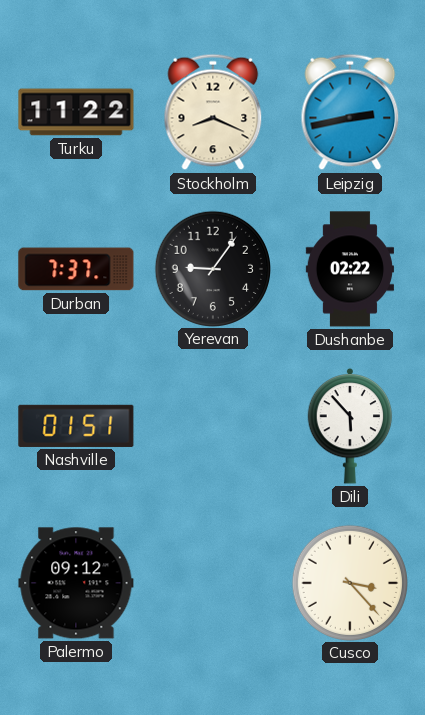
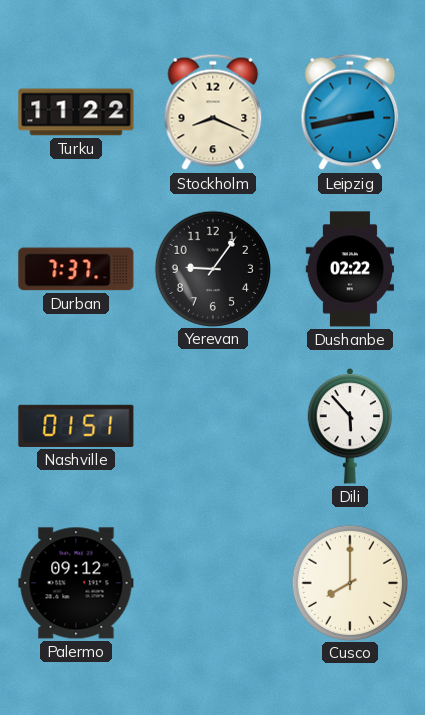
Cusco: 3:23 -> 8:00 (349, 582)
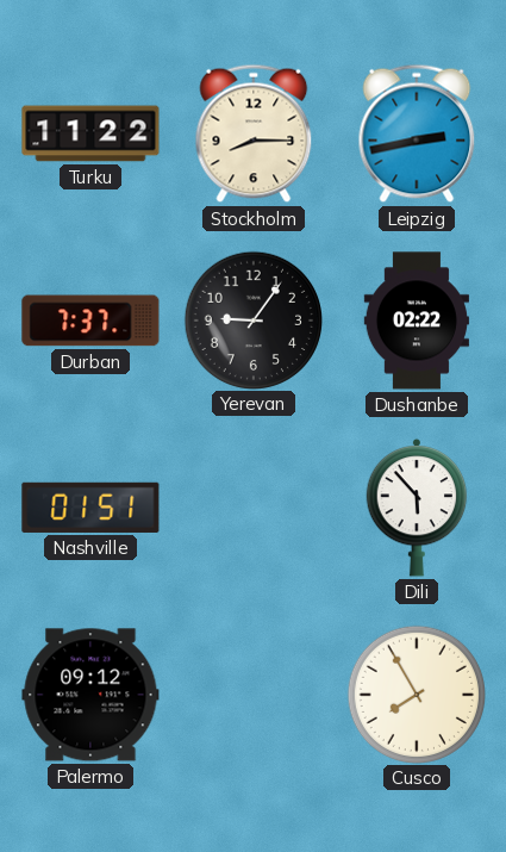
Stockholm: 8:19 -> 8:15 (254, 133)
Cusco: 8:00 -> 7:55 (416, 694)
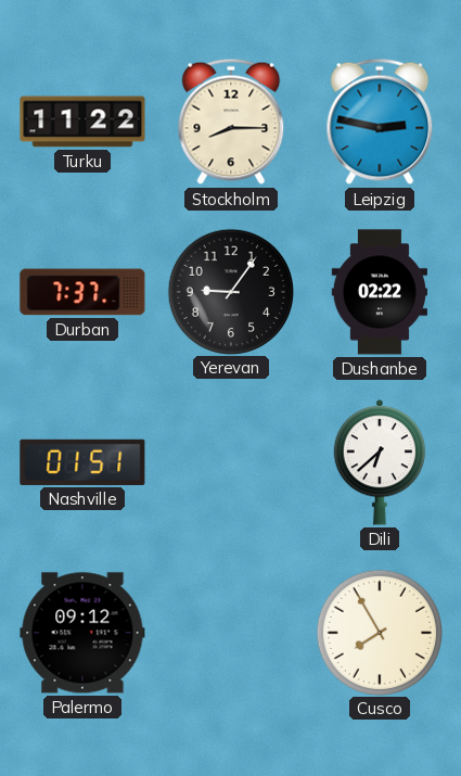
Leipzig: 2:43 -> 2:47 (380, 122)
Dili: 5:53 -> 6:38 (380, 462)
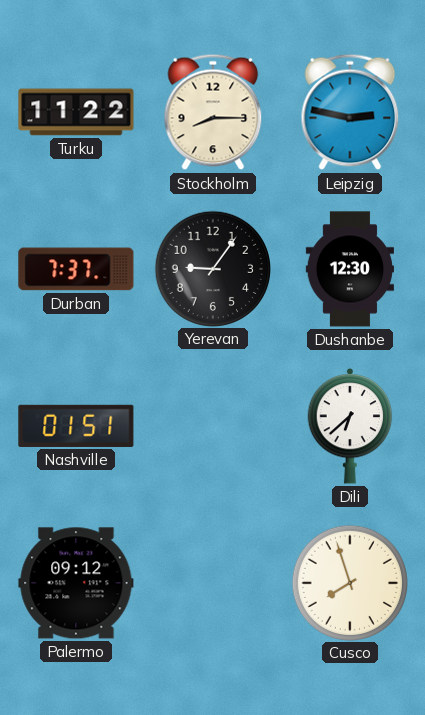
Dushanbe: 02:22 -> 12:30 (350, 269)
Cusco: 7:55 -> 7:57 (349, 582)
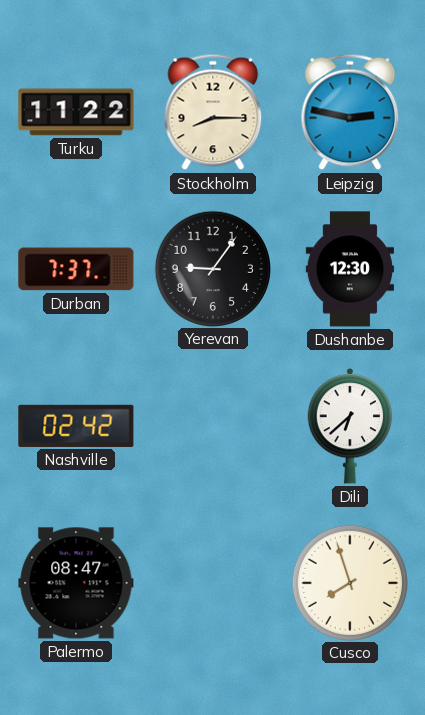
Nashville: 01:51 -> 02:42 (76, 426)
Palermo: 09:12 -> 08:47 (76, 583)
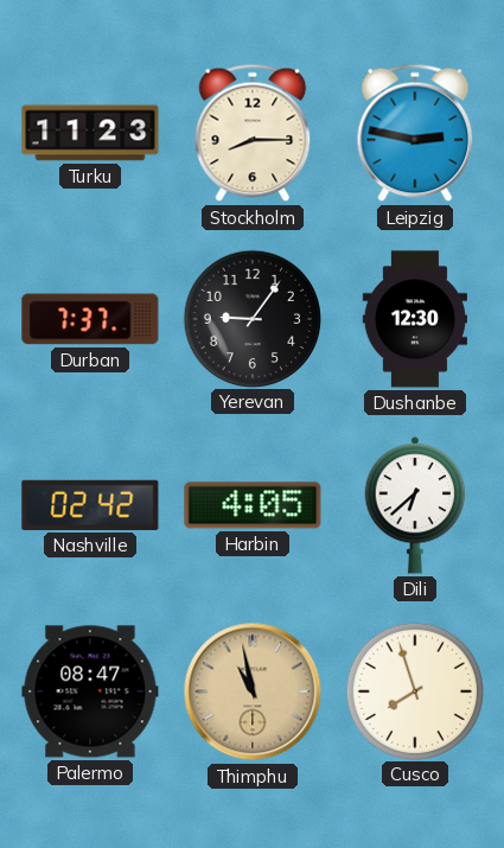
Turku: 11:22 -> 11:23 (90, 133)
Harbin: none -> 4:05 (253, 505)
Thimphu: none -> 10:58 (253, 691)
